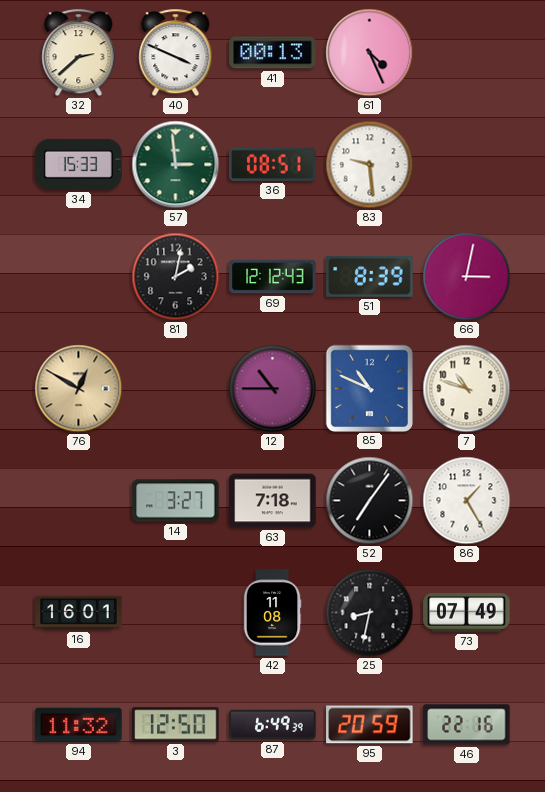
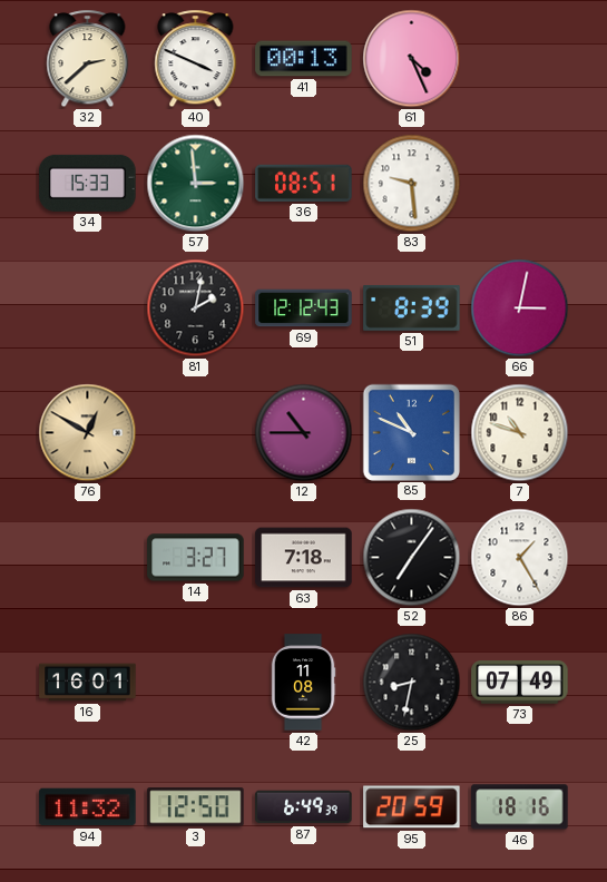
46: 22:16 -> 18:16 (520, 807)
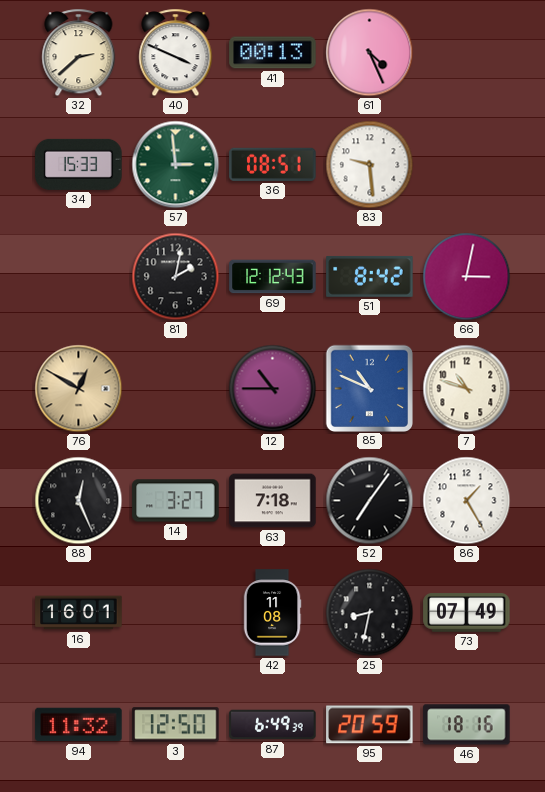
51: 8:39 -> 8:42 (370, 276)
88: none -> 12:26 (79, 501)
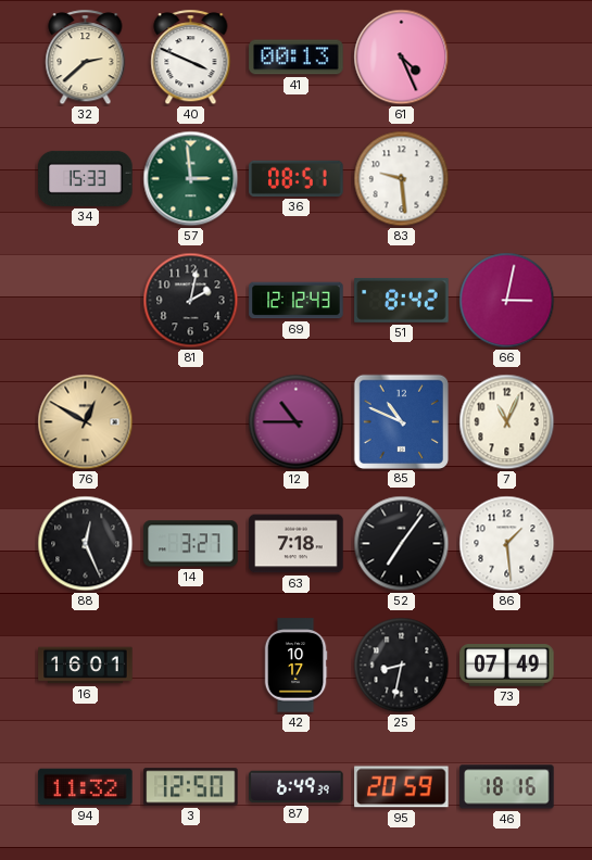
7: 10:48 -> 11:04 (507, 422)
86: 1:25 -> 1:29 (507, 544)
42: 11:08 -> 10:17 (295, 666)
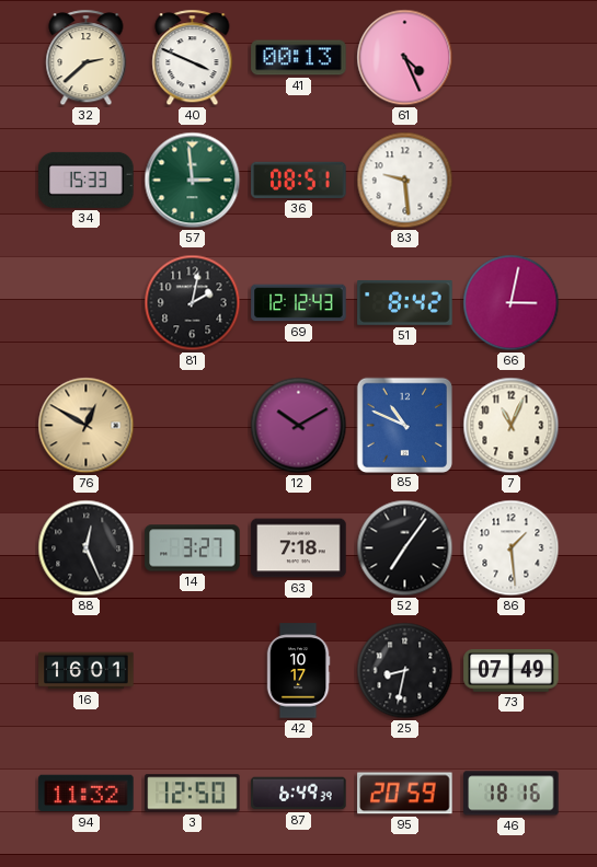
12: 10:45 -> 10:10 (299, 426)
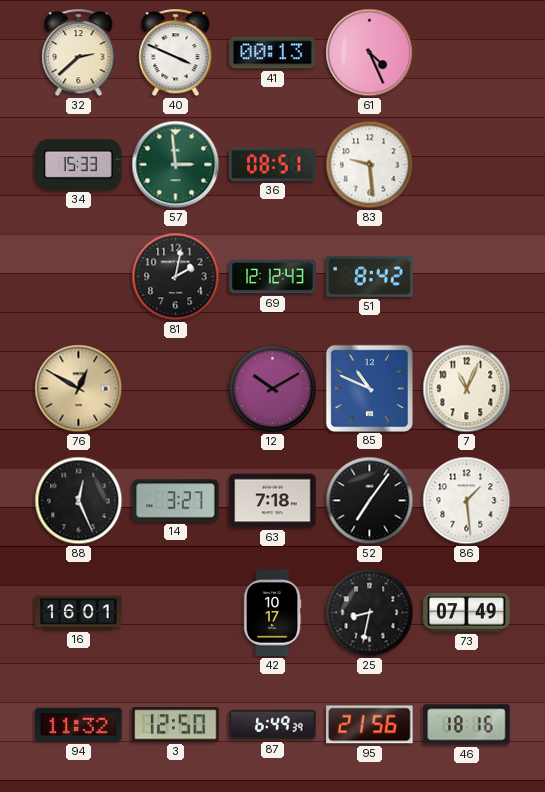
66: 3:02 -> none (512, 303)
95: 20:59 -> 21:56 (370, 725)
